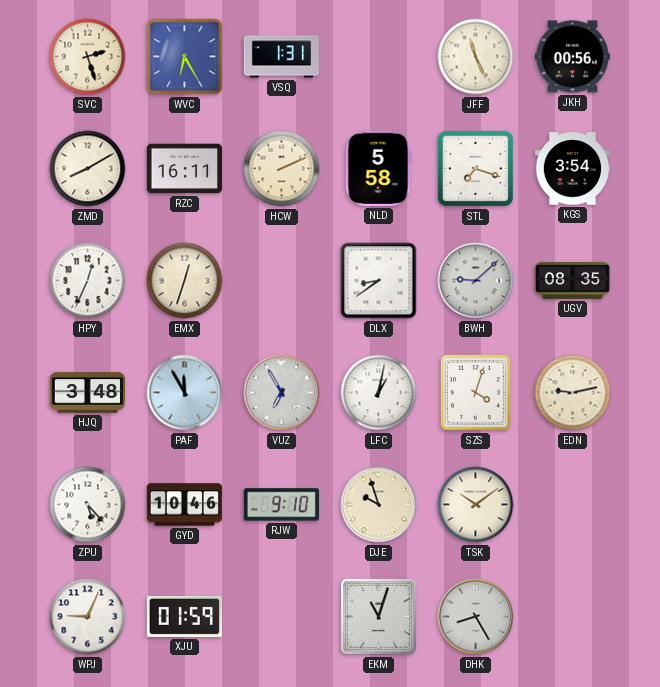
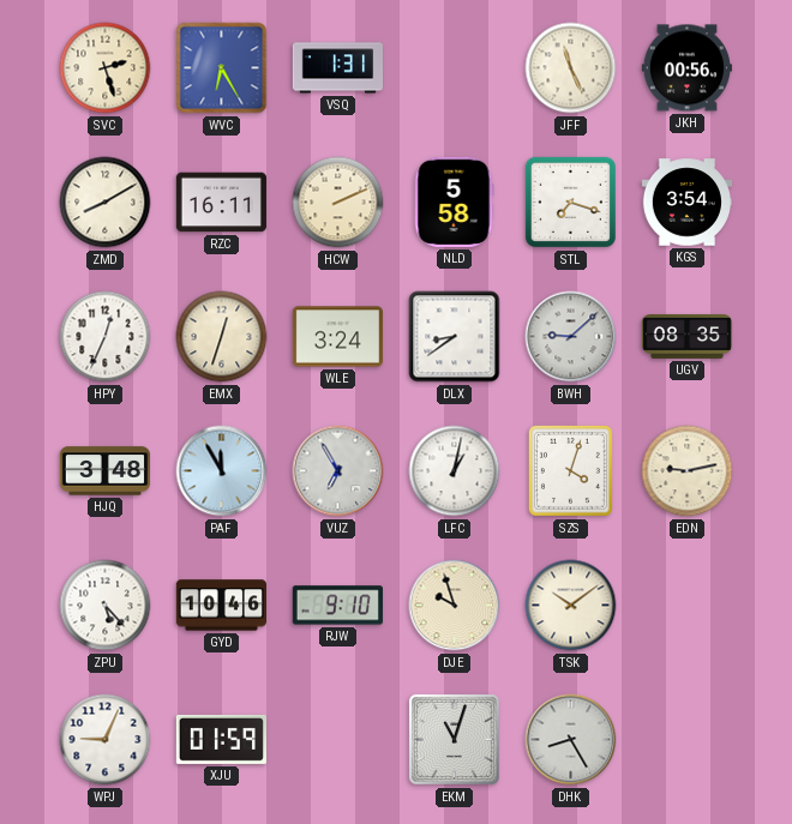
WLE: none -> 3:24 (337, 337)
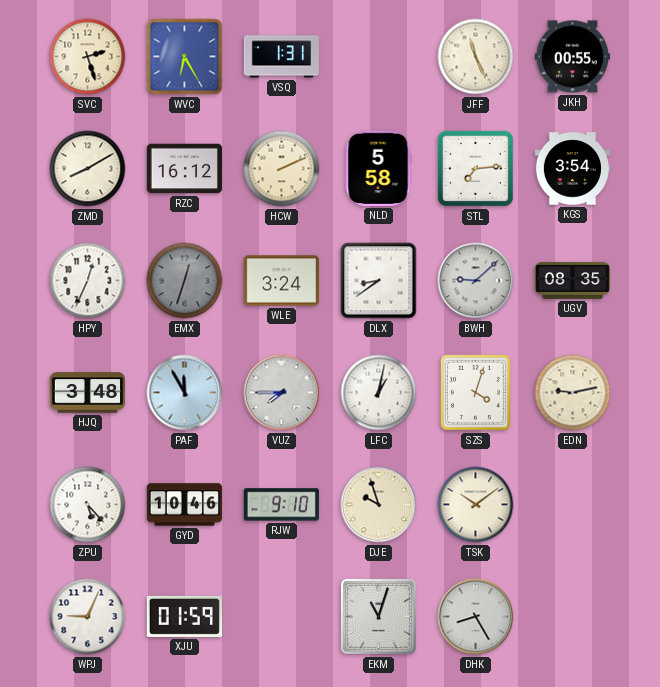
JKH: 00:56 -> 00:55 (572, 57)
RZC: 16:11 -> 16:12 (184, 169)
STL: 7:18 -> 7:14 (475, 168)
EMX dial: cream -> grey (185, 281)
VUZ: 6:55 -> 7:45 (282, 393)
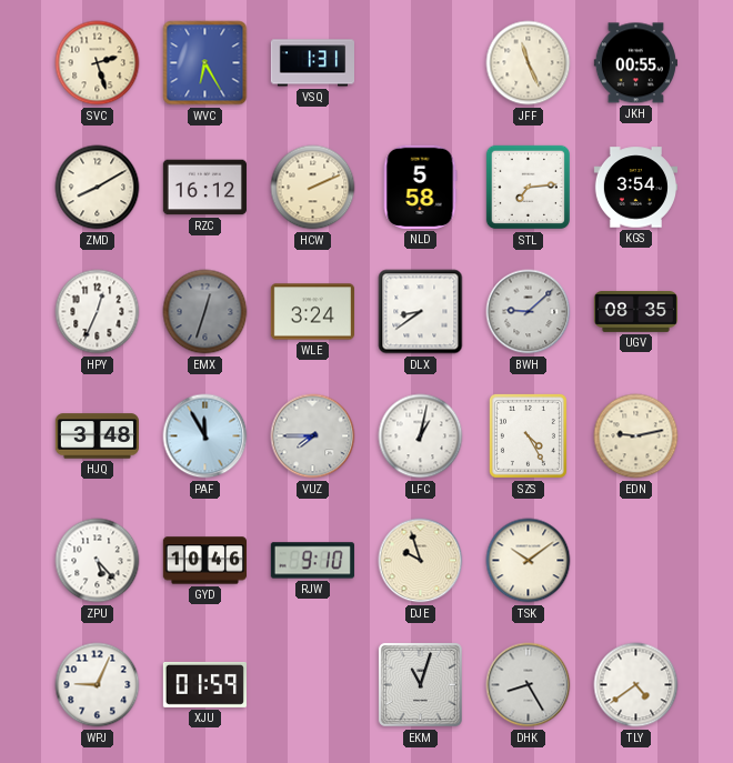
SZS: 4:03 -> 4:25 (528, 435)
TLY: none -> 4:39 (636, 685)
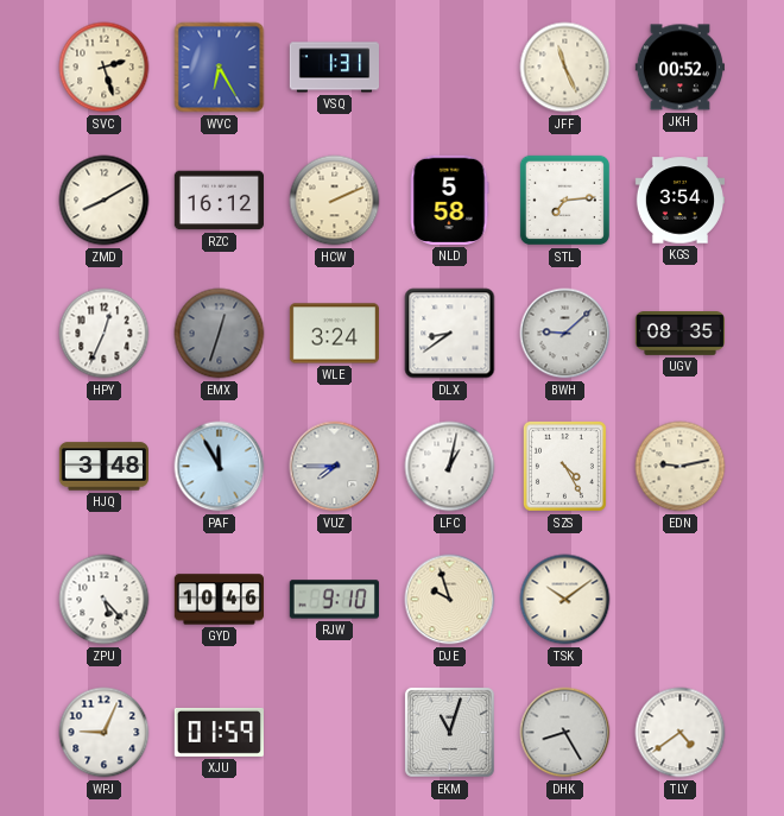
JKH: 00:55 -> 00:52 (679, 68)
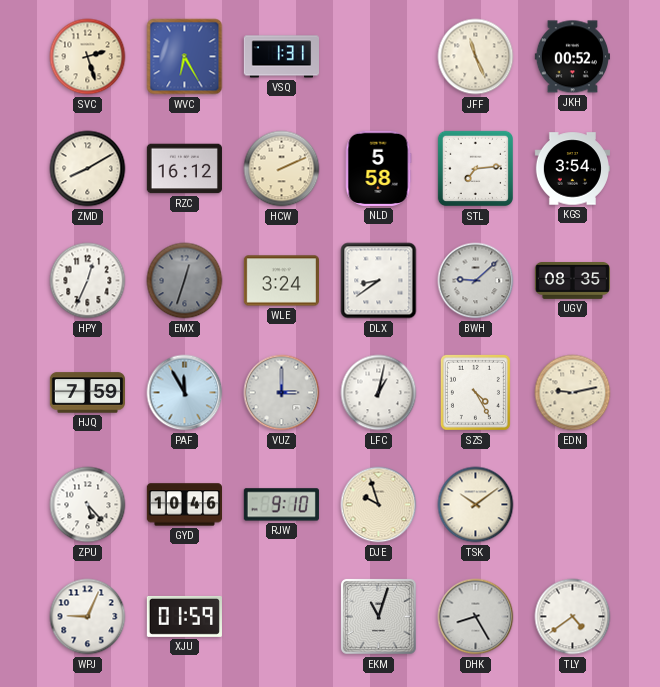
HJQ: 3:48 -> 7:59 (87, 393)
VUZ: 7:45 -> 3:00 (282, 393)
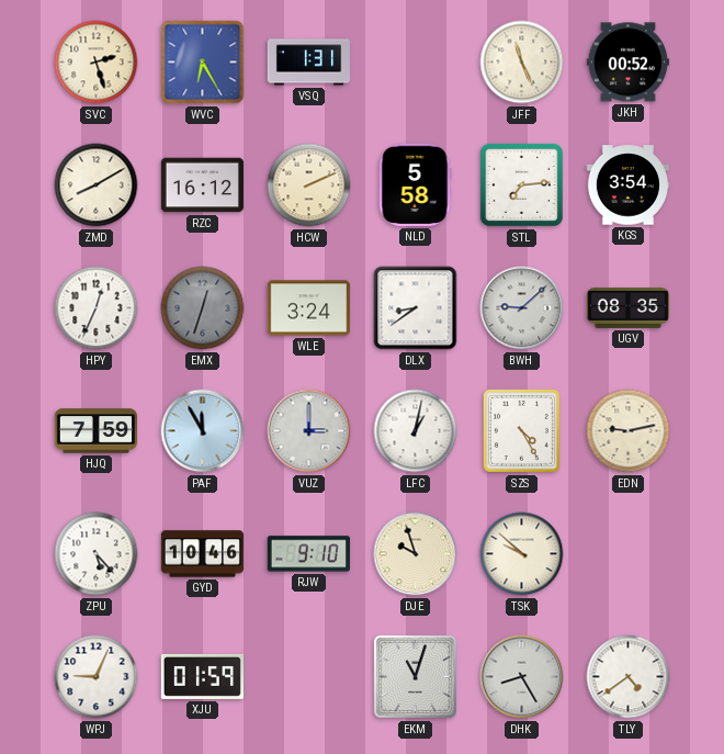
TSK: 10:09 -> 9:52 (522, 554)
